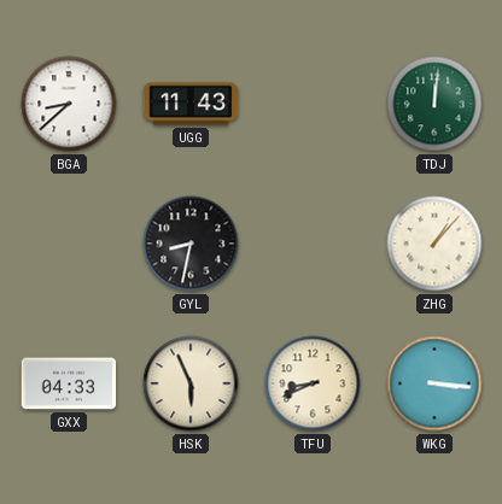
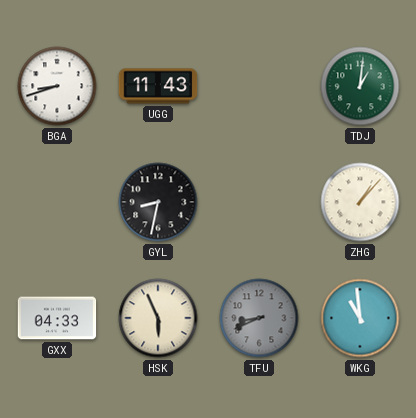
BGA: 8:38 -> 8:42 (57, 86)
TDJ: 12:01 -> 1:01 (360, 86)
TFU dial: cream -> grey (259, 318)
WKG: 3:16 -> 10:59 (360, 318)
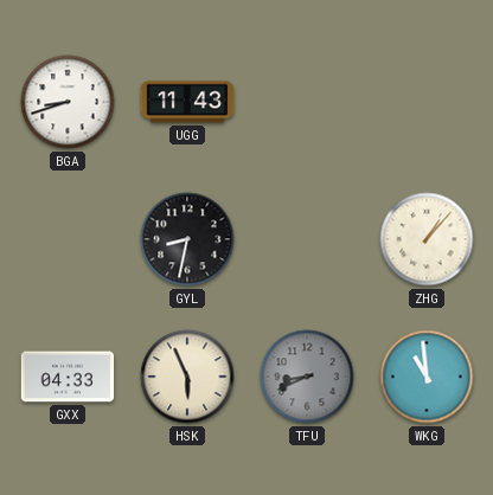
TDJ: 1:01 -> none (360, 86)
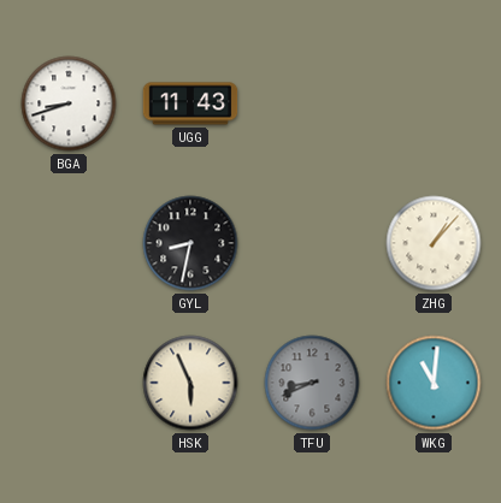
GXX: 04:33 -> none (68, 377)
WKG: 10:59 -> 11:01 (434, 383)
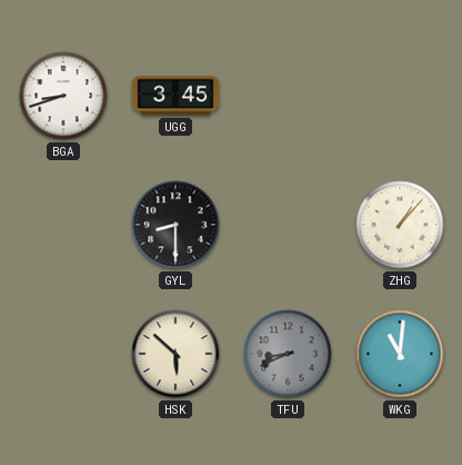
UGG: 11:43 -> 3:45 (175, 96)
GYL: 8:32 -> 8:30 (175, 225)
HSK: 5:56 -> 5:52 (175, 354)
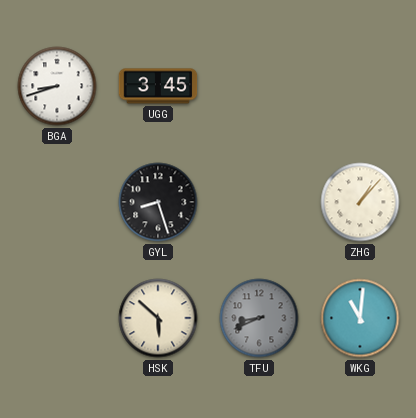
GYL: 8:30 -> 8:27 (158, 202)
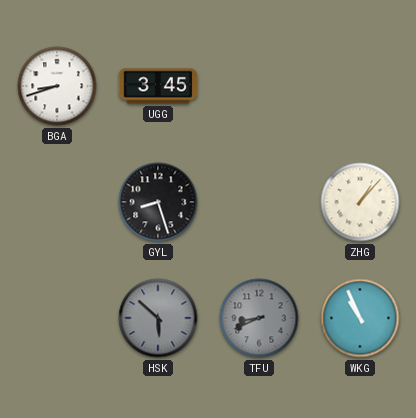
HSK dial: cream -> grey (158, 318)
WKG: 11:01 -> 10:56 (360, 318)
